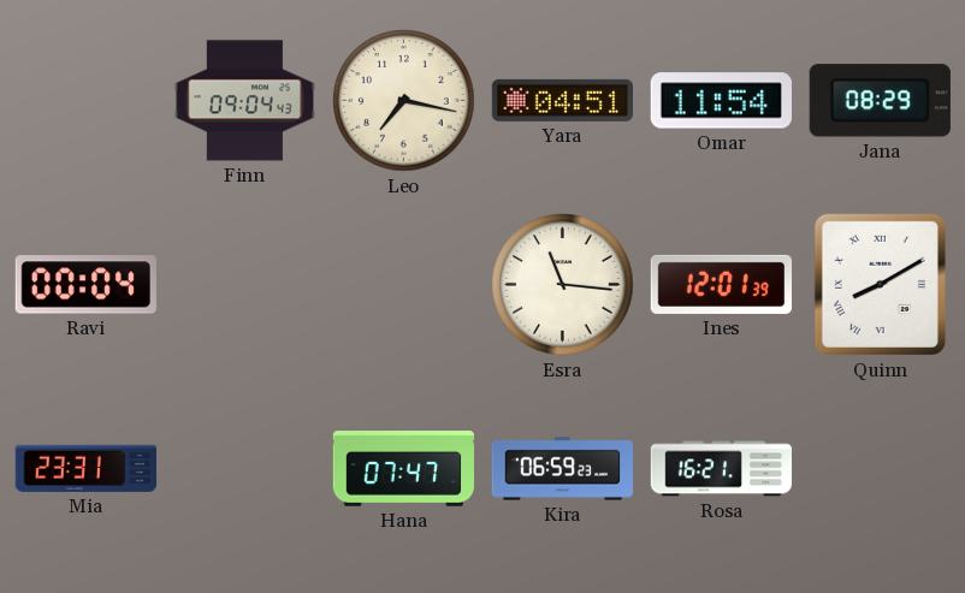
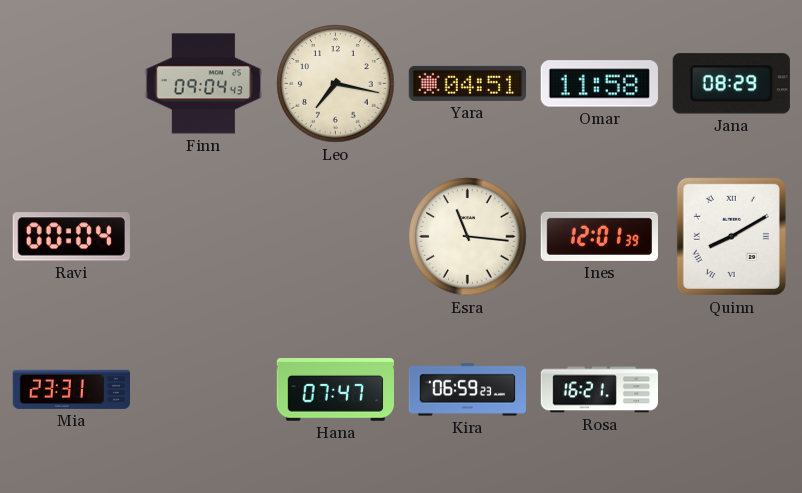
Omar: 11:54 -> 11:58 (599, 84)
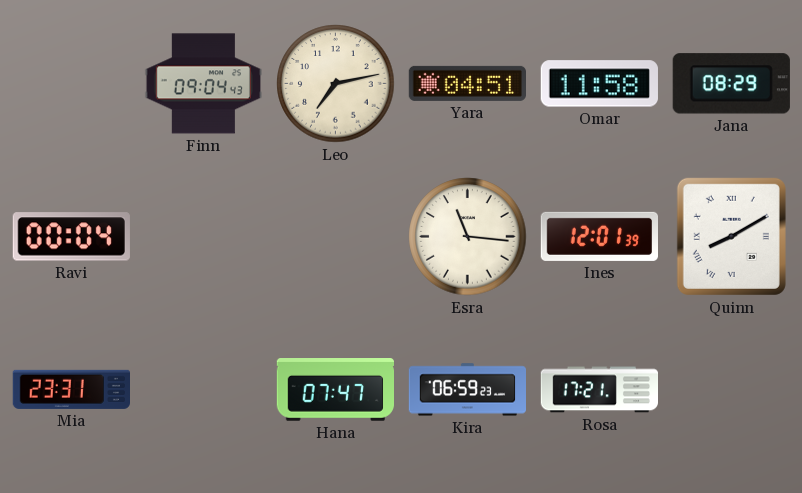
Leo: 7:17 -> 7:13 (336, 84)
Rosa: 16:21 -> 17:21 (600, 390)
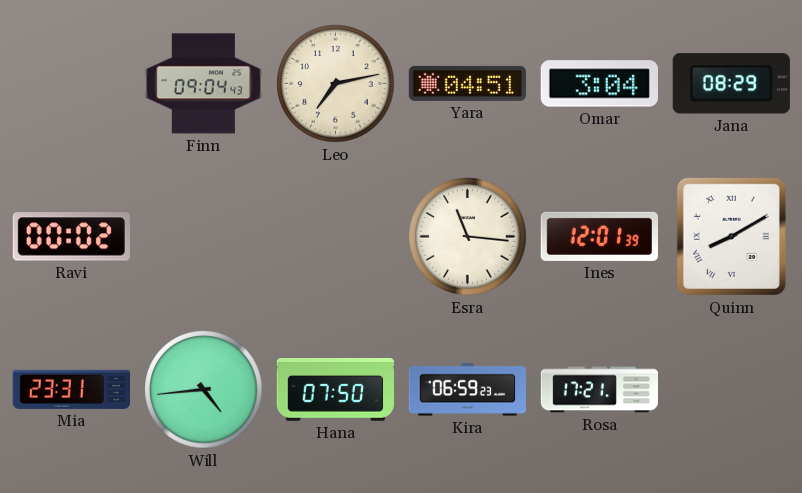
Omar: 11:58 -> 3:04 (599, 84)
Ravi: 00:04 -> 00:02 (71, 237)
Will: none -> 4:44 (204, 390)
Hana: 07:47 -> 07:50 (335, 390)
